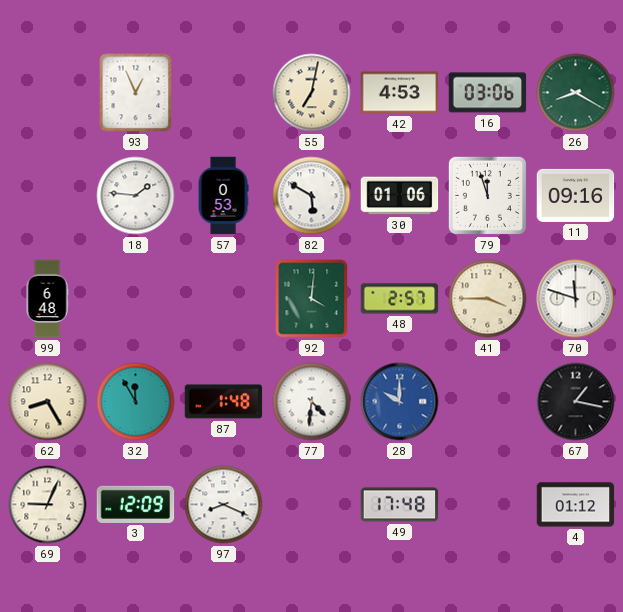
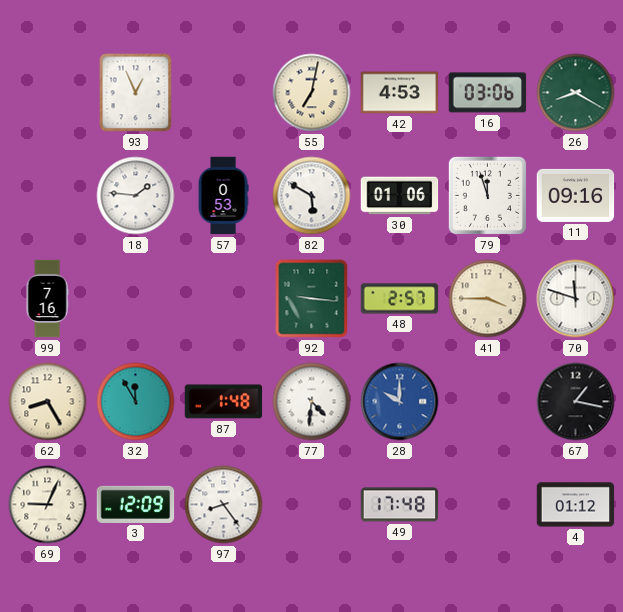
99: 6:48 -> 7:16 (47, 299)
92: 4:01 -> 9:16 (312, 299)
97: 8:19 -> 8:24 (224, 505)
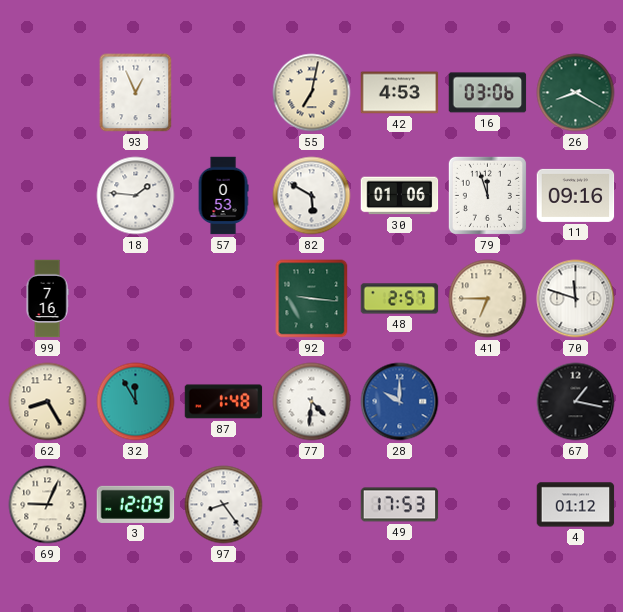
41: 3:45 -> 6:45 (488, 299)
49: 17:48 -> 17:53 (400, 505)
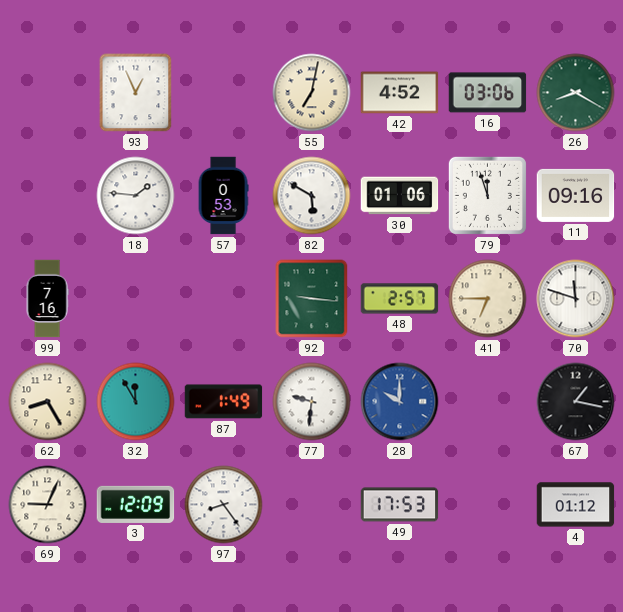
42: 4:53 -> 4:52 (400, 93)
87: 1:48 -> 1:49 (224, 402)
77: 4:31 -> 9:31 (312, 402)
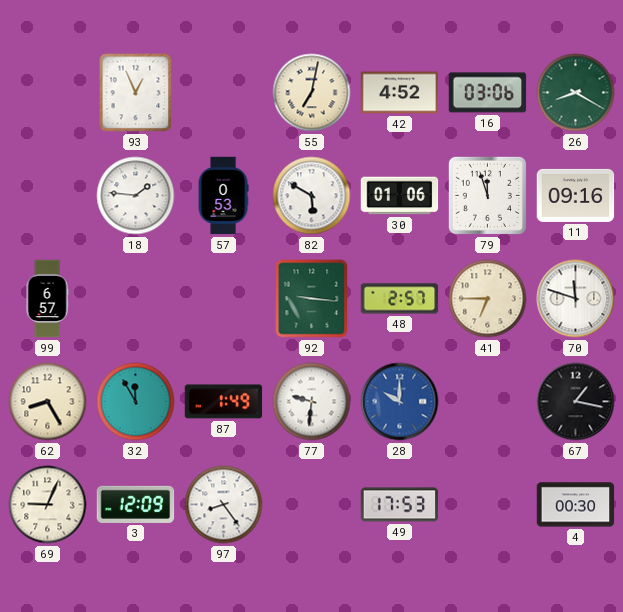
99: 7:16 -> 6:57 (47, 299)
4: 01:12 -> 00:30 (576, 505)
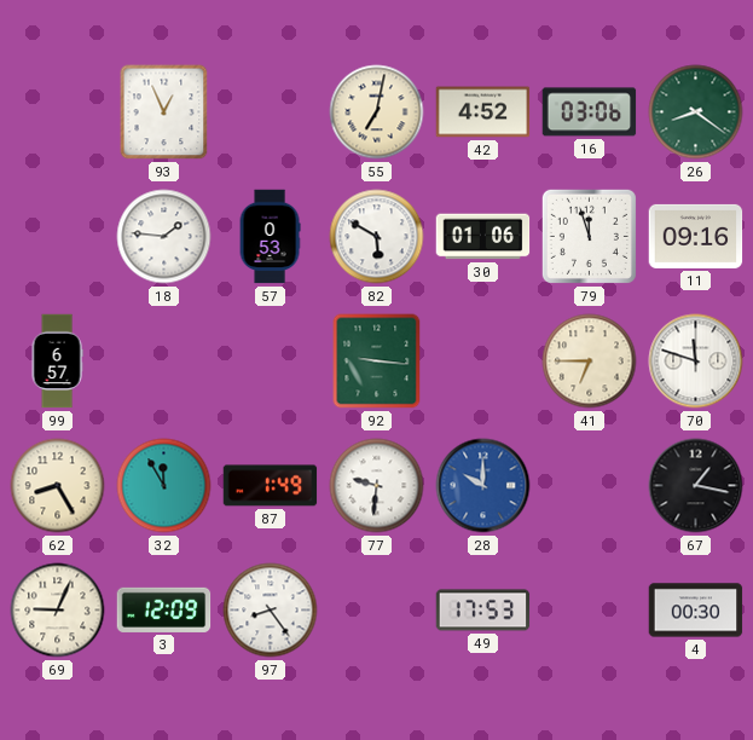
26: 8:20 -> 8:21 (696, 112)
48: 2:57 -> none (400, 299)
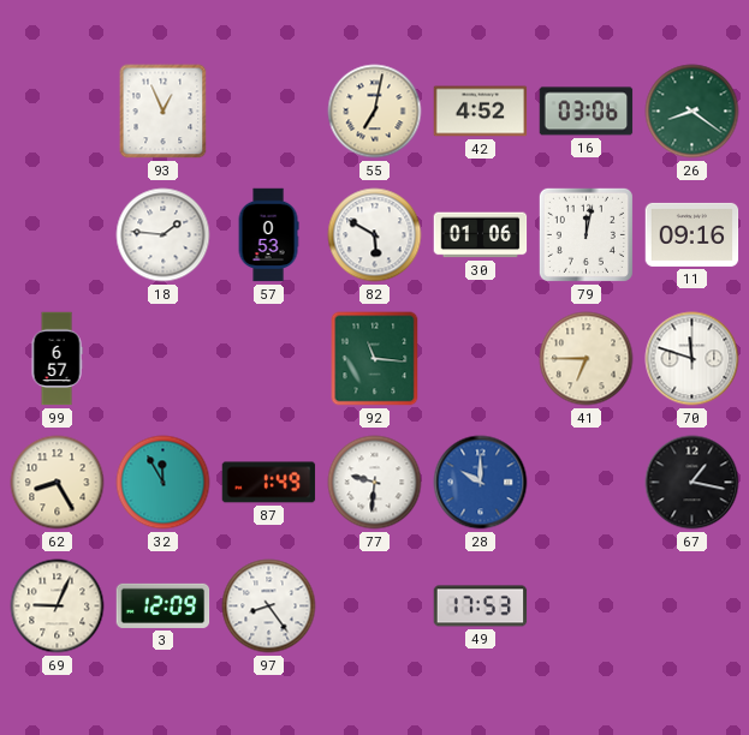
79: 11:57 -> 12:02 (585, 234)
92: 9:16 -> 11:16 (375, 359)
4: 00:30 -> none (696, 611)
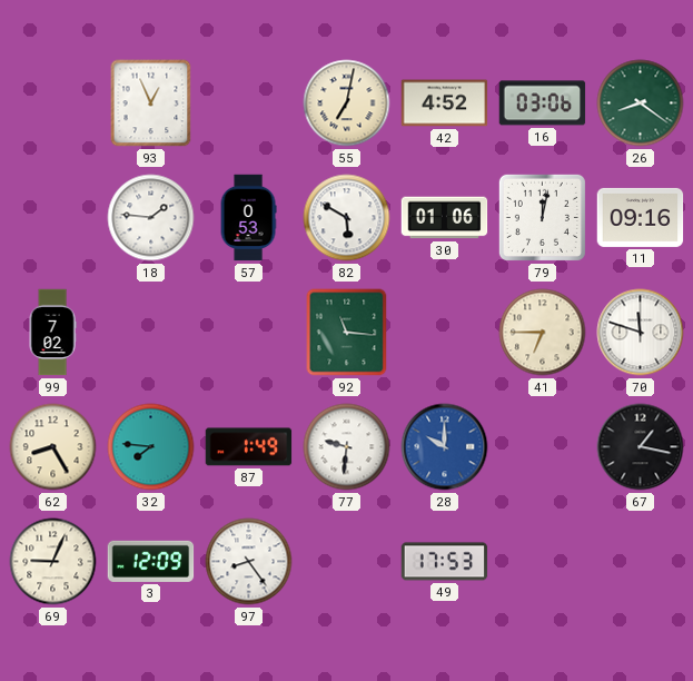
99: 6:57 -> 7:02 (52, 333)
32: 11:55 -> 7:46 (151, 447)
